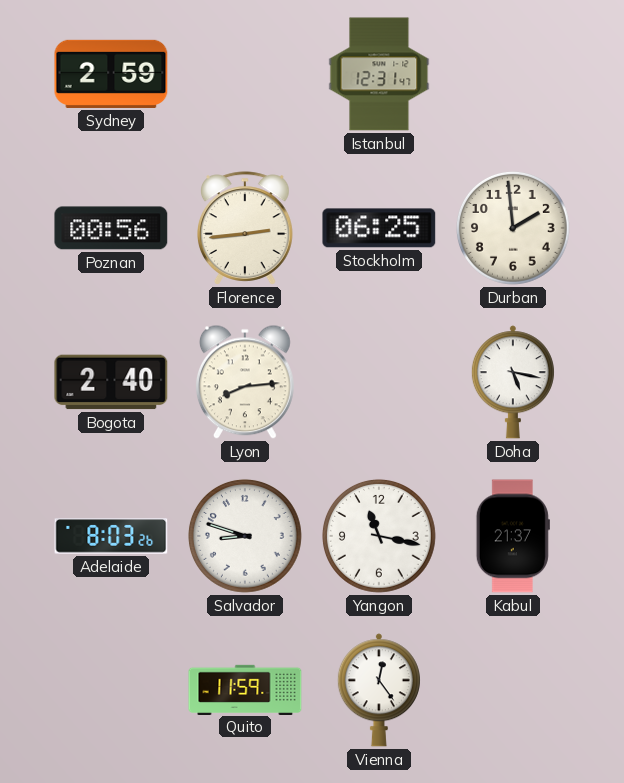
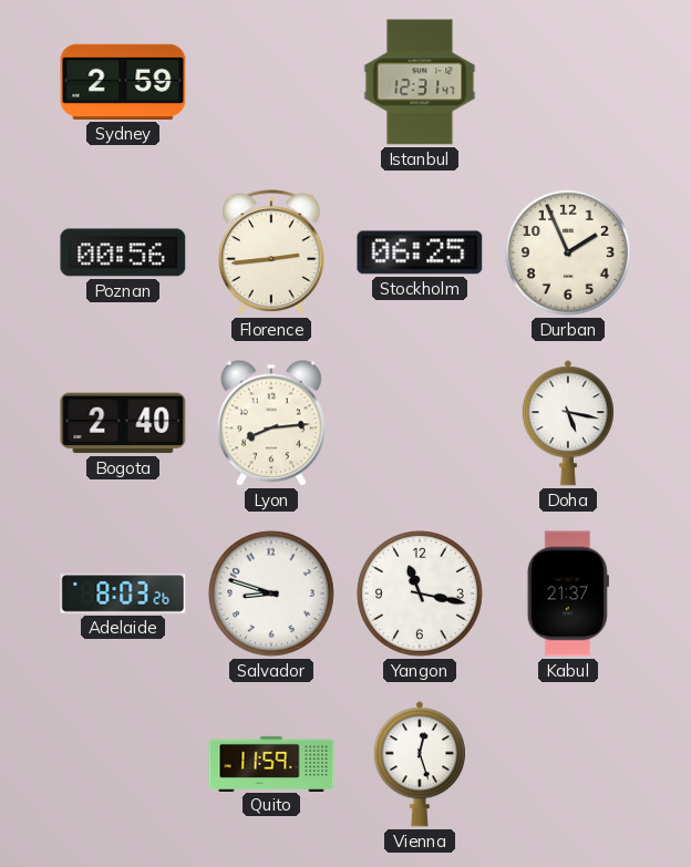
Durban: 1:59 -> 1:56 (569, 252)
Vienna: 12:24 -> 12:27 (420, 764)
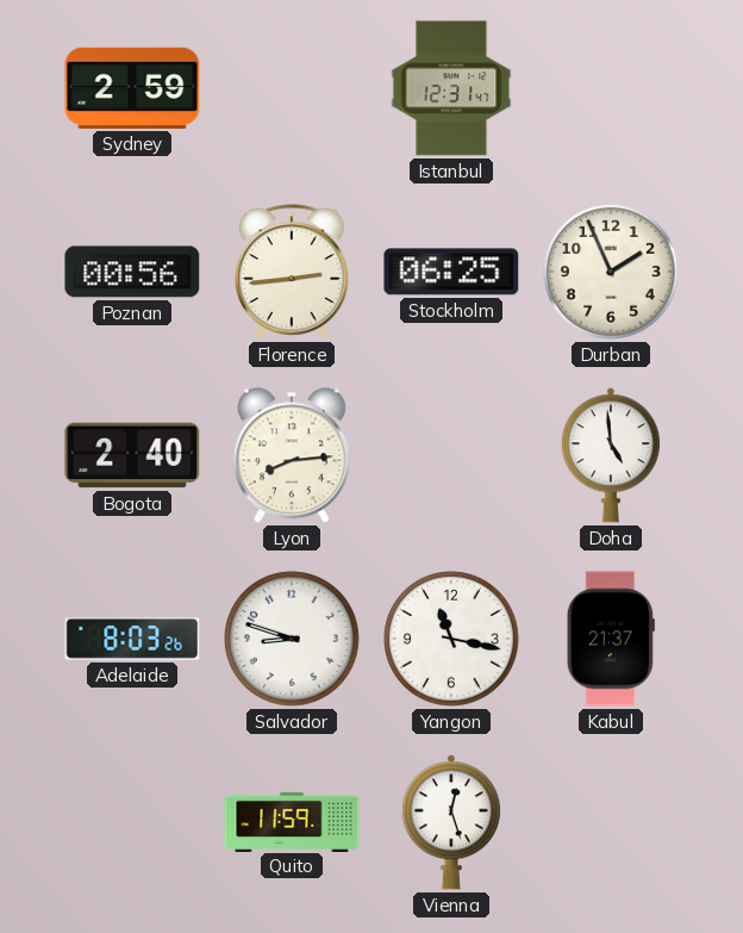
Doha: 5:17 -> 4:59 (611, 455)
